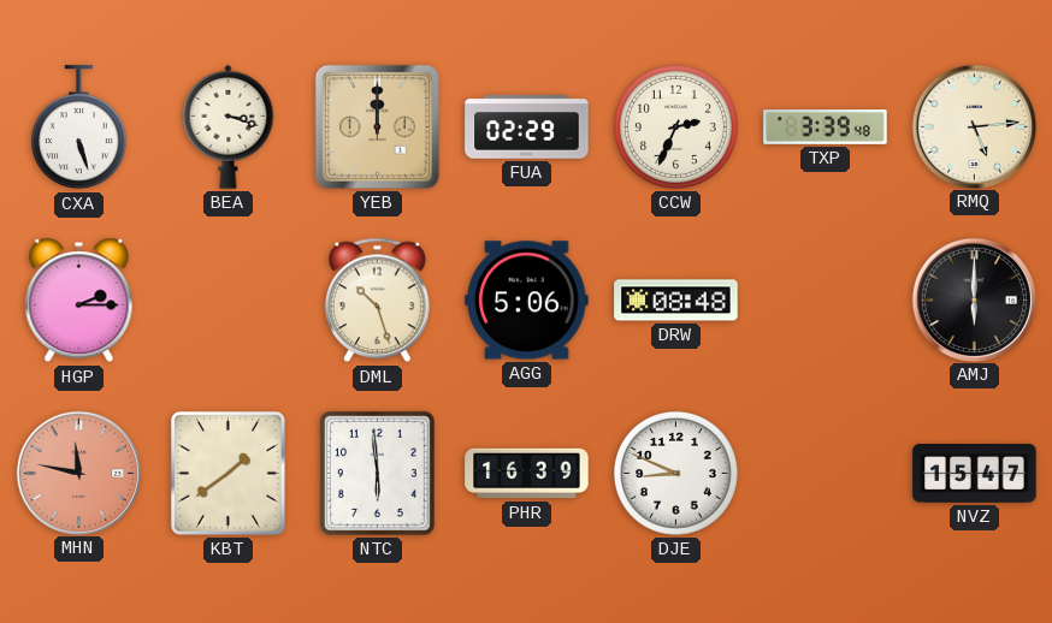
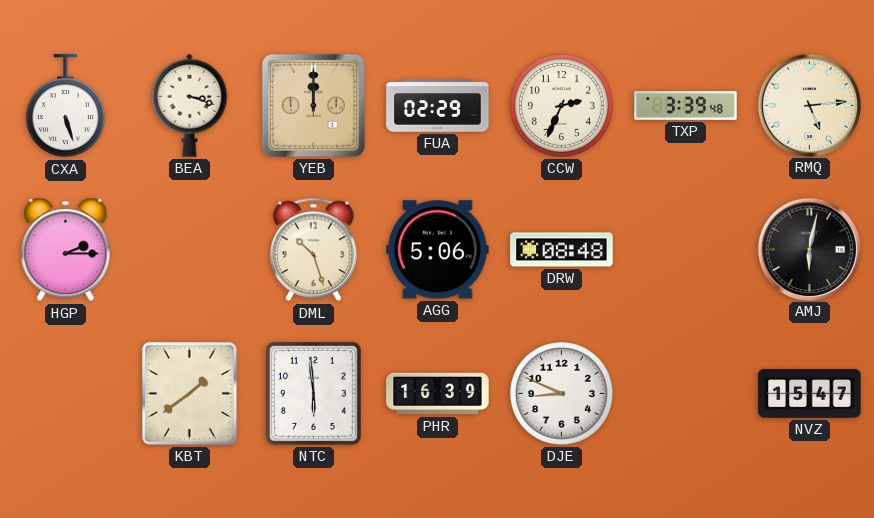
AMJ: 6:00 -> 6:02 (809, 249)
MHN: 11:47 -> none (78, 473)
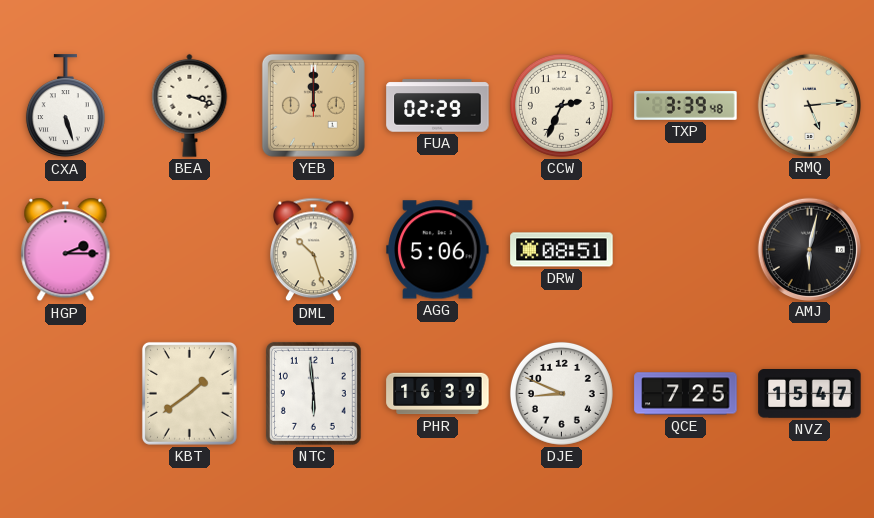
DRW: 08:48 -> 08:51 (562, 250)
QCE: none -> 7:25 (686, 394)
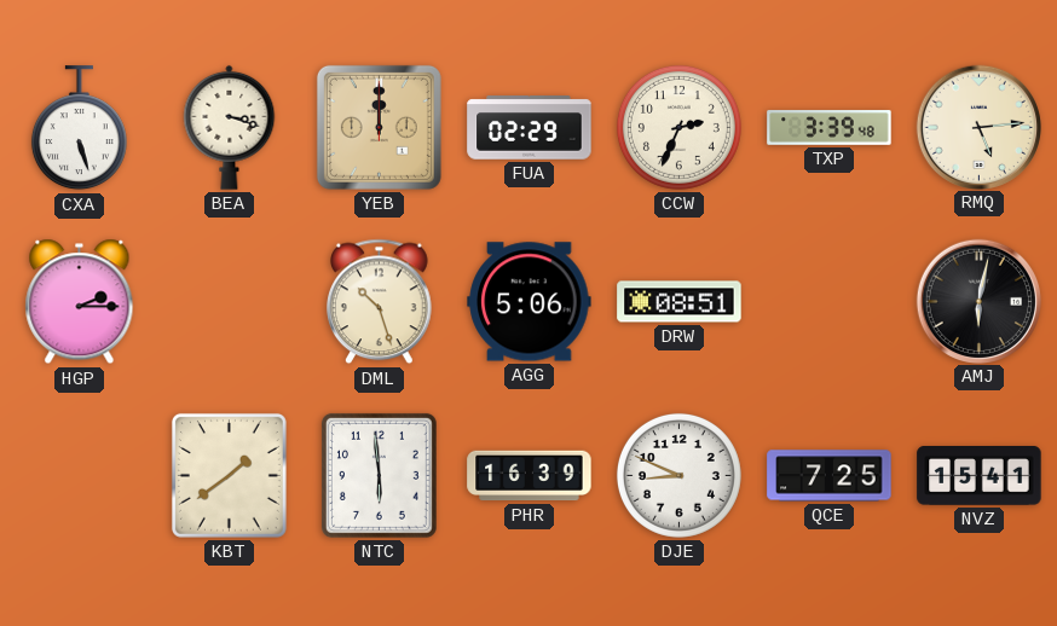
NVZ: 15:47 -> 15:41 (980, 476)
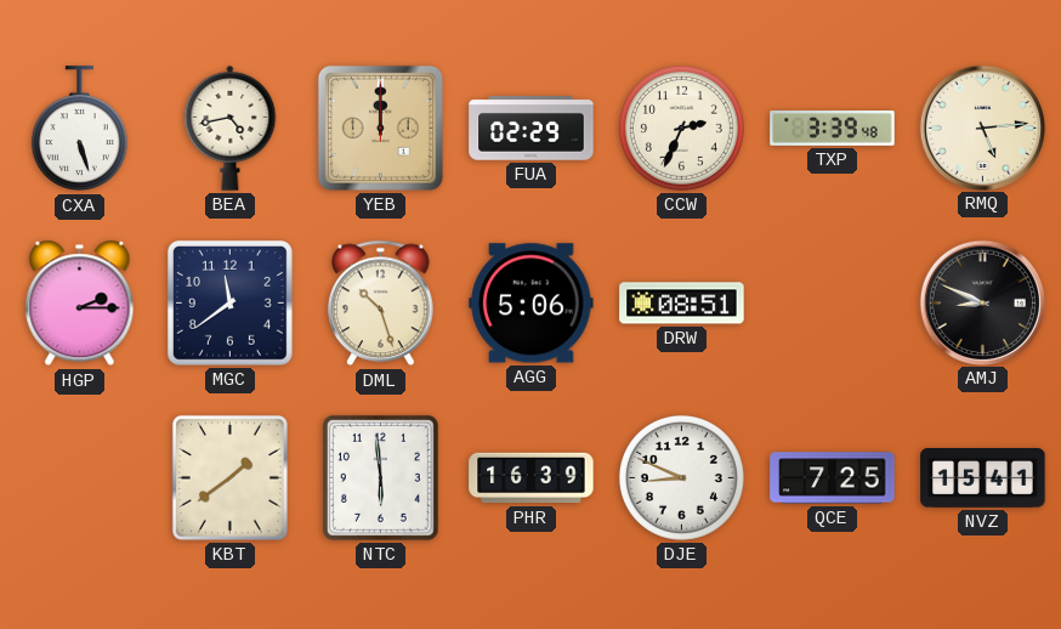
BEA: 3:18 -> 4:43 (231, 127)
MGC: none -> 11:39 (229, 302)
AMJ: 6:02 -> 8:49 (982, 302)
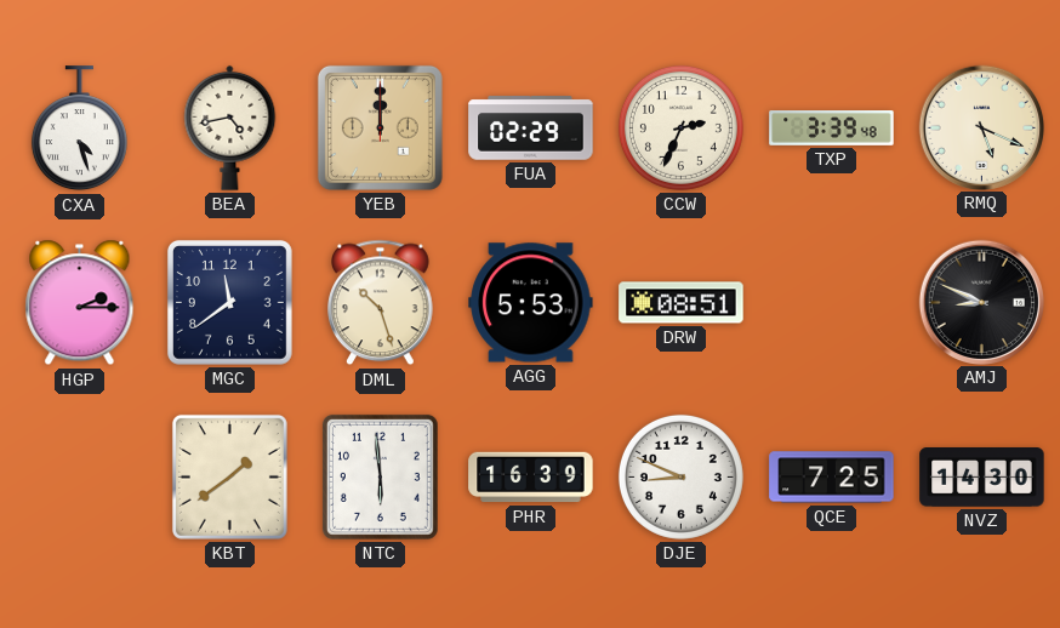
CXA: 5:27 -> 4:27 (79, 129)
RMQ: 5:14 -> 5:19 (981, 127)
AGG: 5:06 -> 5:53 (531, 303)
NVZ: 15:41 -> 14:30 (982, 478)
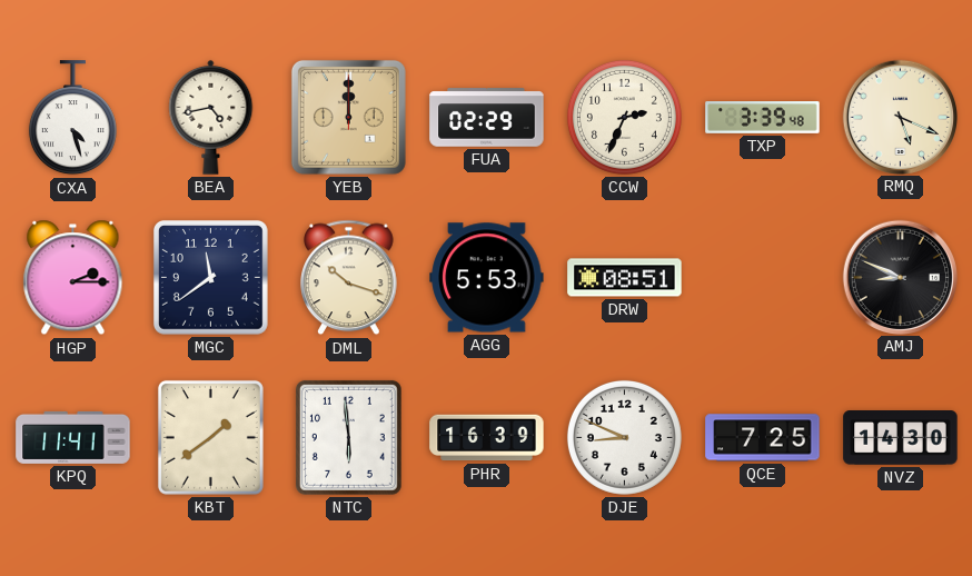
DML: 10:27 -> 10:18 (349, 278)
KPQ: none -> 11:41 (73, 437)
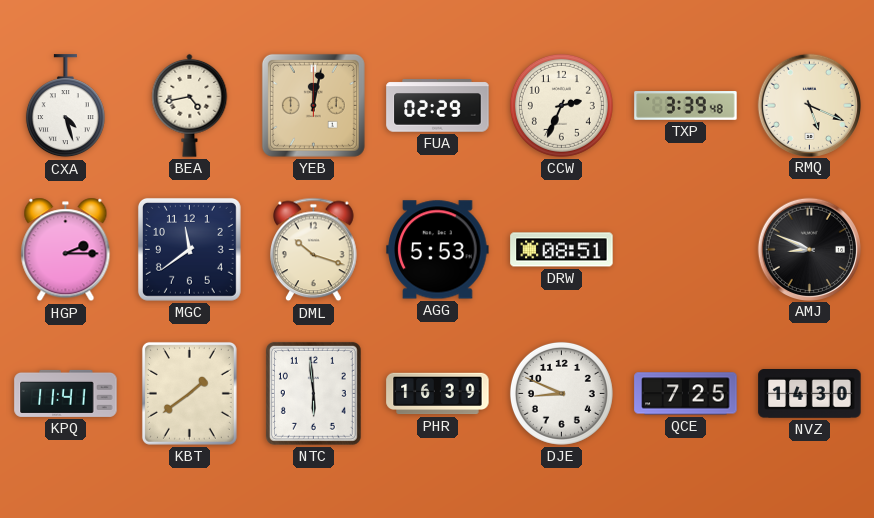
YEB: 12:00 -> 12:02 (313, 105)
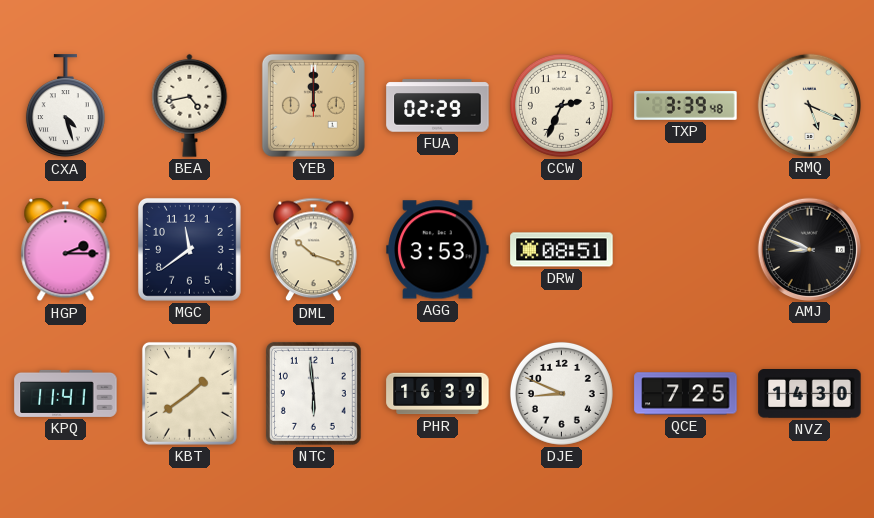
YEB: 12:02 -> 12:00 (313, 105)
AGG: 5:53 -> 3:53 (438, 250)
